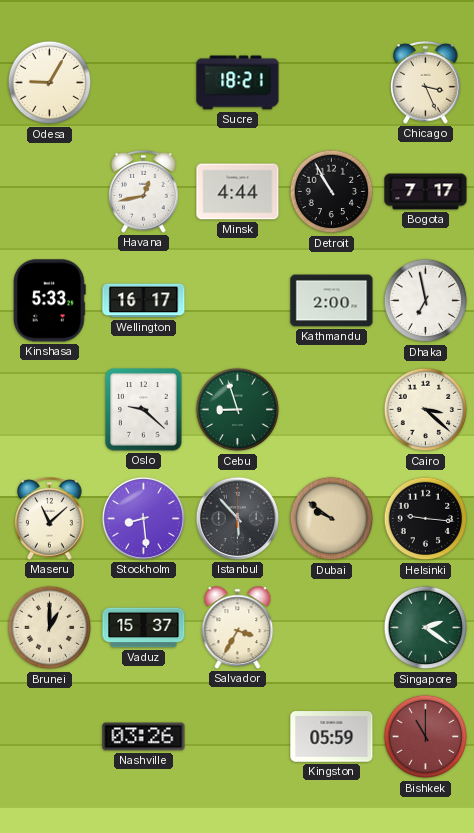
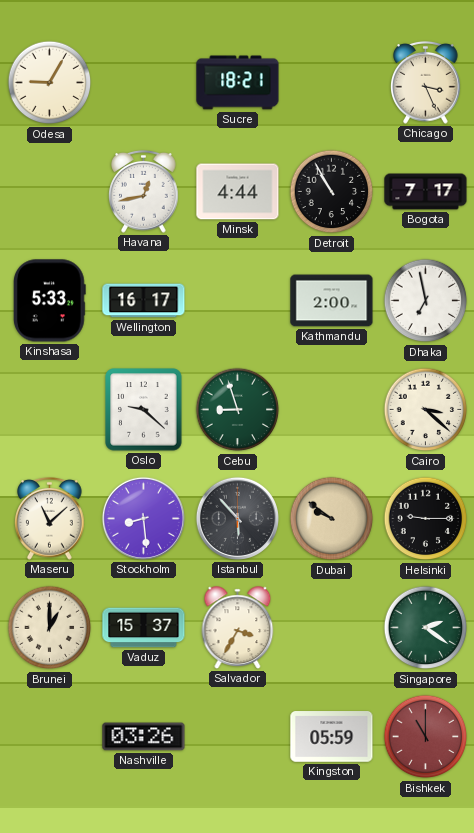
Helsinki: 9:16 -> 9:15 (426, 519)
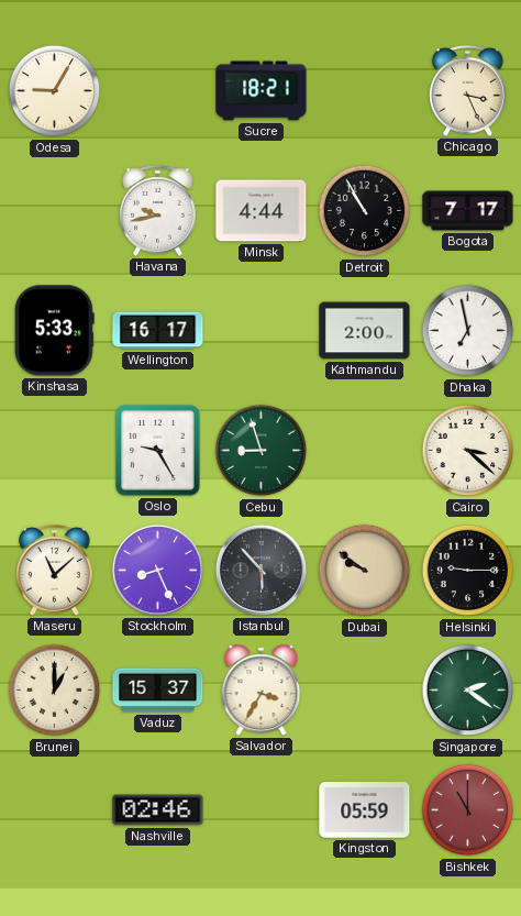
Havana: 12:43 -> 9:43 (158, 211)
Oslo: 9:22 -> 9:25 (158, 451)
Stockholm: 8:29 -> 8:26 (157, 570)
Nashville: 03:26 -> 02:46 (158, 810)
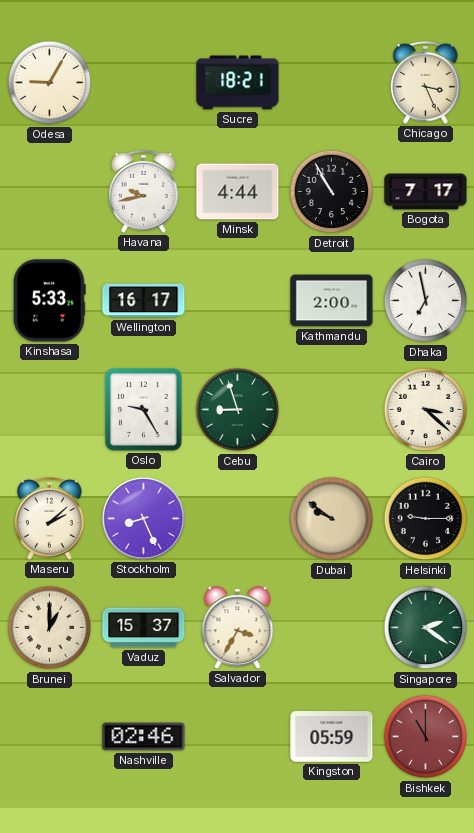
Maseru: 11:08 -> 2:08 (50, 519)
Istanbul: 5:53 -> none (260, 570)
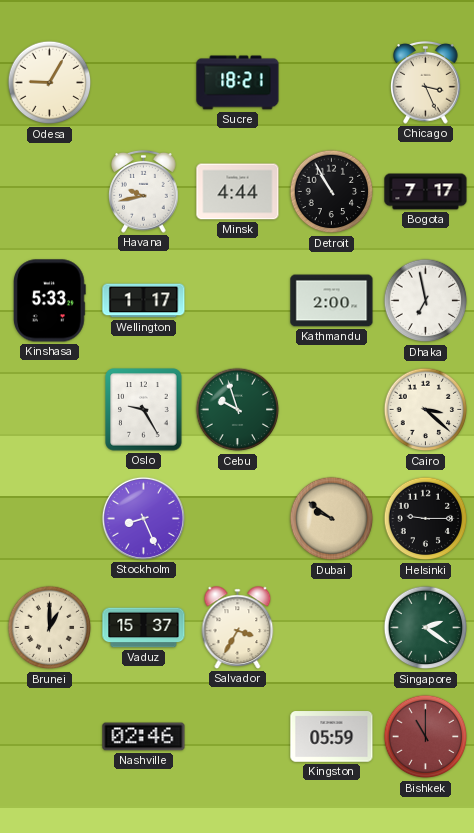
Wellington: 16:17 -> 1:17 (144, 301)
Cebu: 8:57 -> 9:57 (238, 410)
Maseru: 2:08 -> none (50, 519)
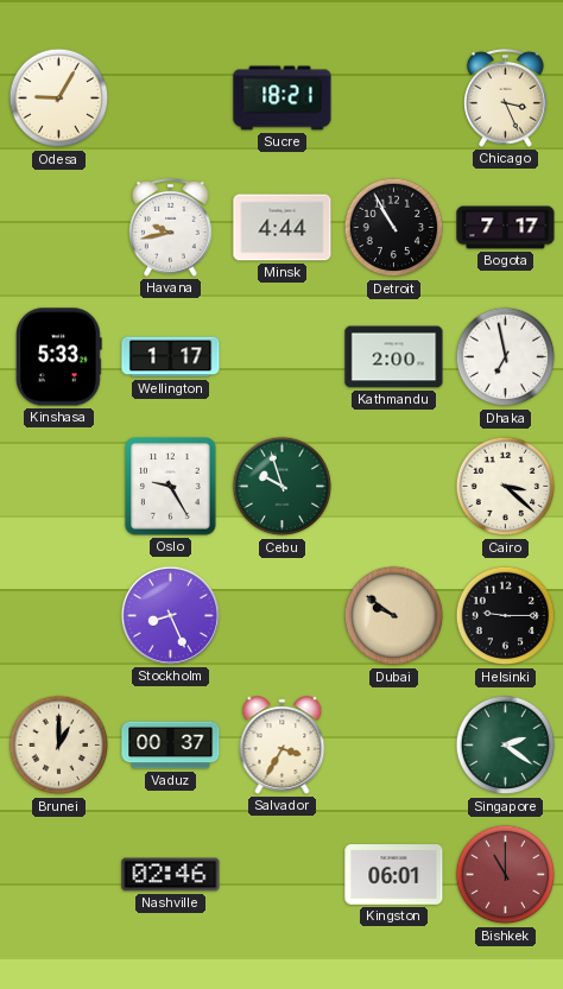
Vaduz: 15:37 -> 00:37 (171, 746)
Kingston: 05:59 -> 06:01 (394, 875)
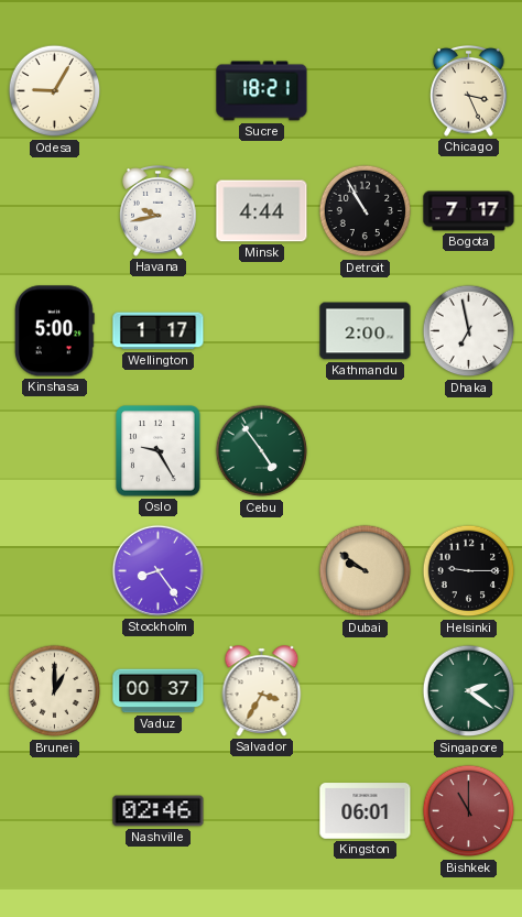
Kinshasa: 5:33 -> 5:00 (54, 331)
Cebu: 9:57 -> 4:54 (262, 451)
Cairo: 3:22 -> none (506, 487)
Stockholm: 8:26 -> 8:24 (157, 570)
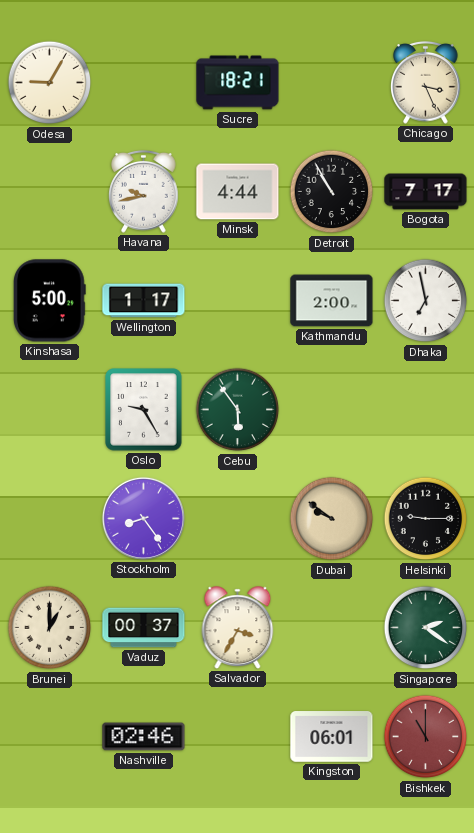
Cebu: 4:54 -> 5:54 (238, 410)
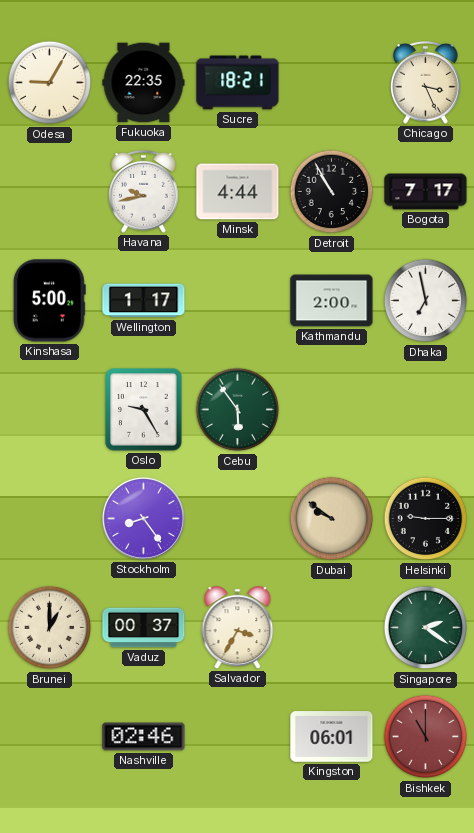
Fukuoka: none -> 22:35 (144, 83)
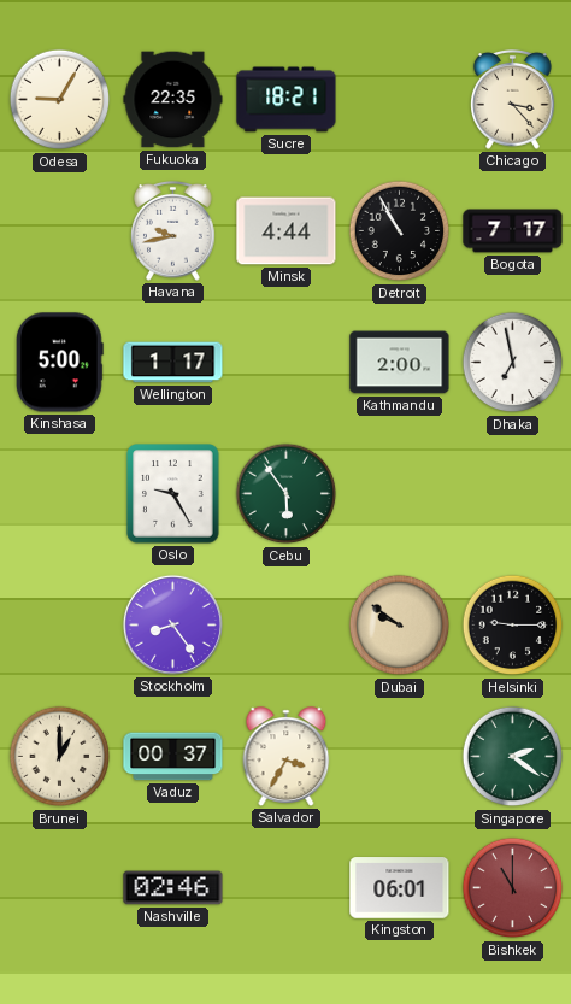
Chicago: 3:26 -> 3:23 (513, 100)
